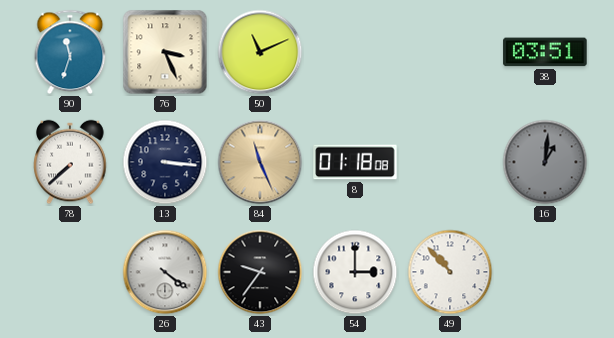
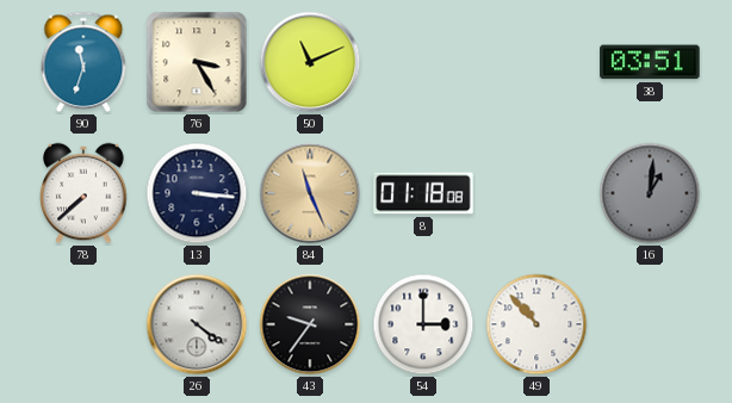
76: 3:26 -> 3:25 (197, 62)
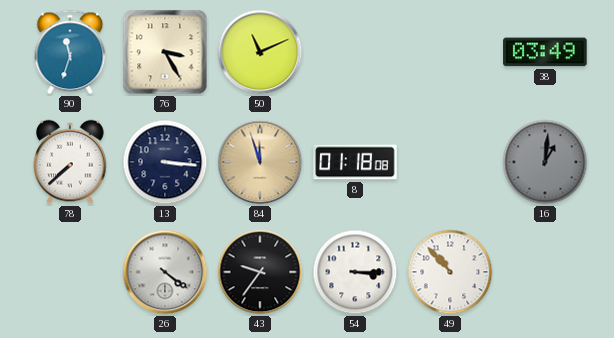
38: 03:51 -> 03:49 (545, 52)
84: 11:26 -> 11:57 (260, 162)
54: 3:00 -> 3:15 (355, 272)
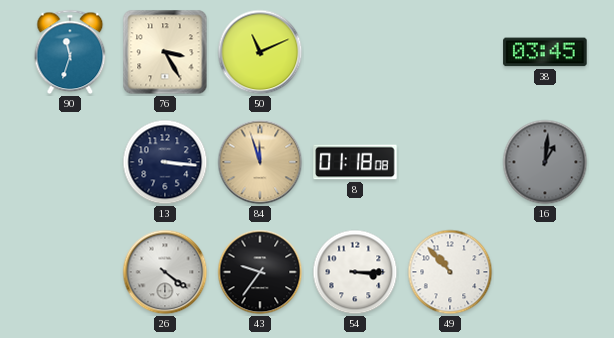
38: 03:49 -> 03:45 (545, 52)
78: 7:38 -> none (70, 162)
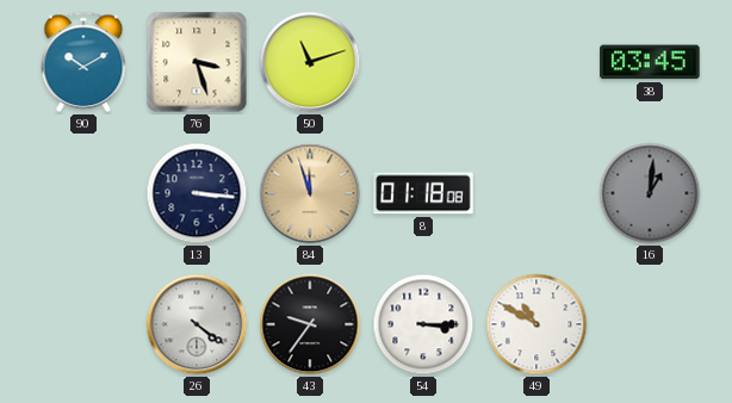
90: 11:33 -> 10:10 (83, 62)
76: 3:25 -> 3:27 (197, 62)
50: 11:11 -> 11:12 (310, 62)
49: 10:53 -> 10:50 (536, 324)
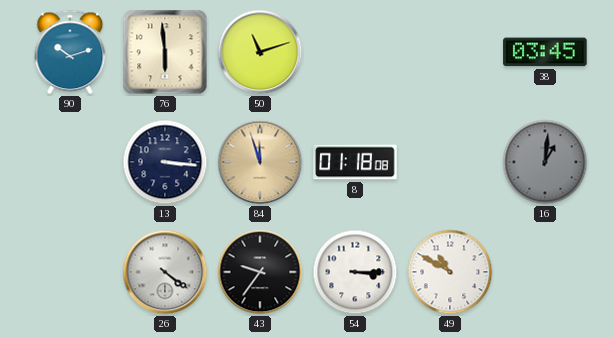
90: 10:10 -> 10:12 (70, 52)
76: 3:27 -> 5:59 (165, 52)
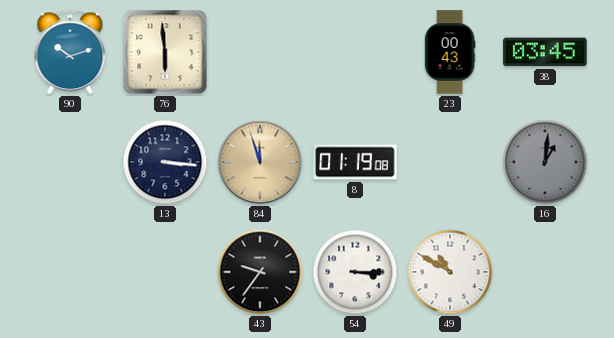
50: 11:12 -> none (260, 52)
23: none -> 00:43 (450, 52)
8: 01:18 -> 01:19 (355, 162)
26: 4:21 -> none (165, 272)
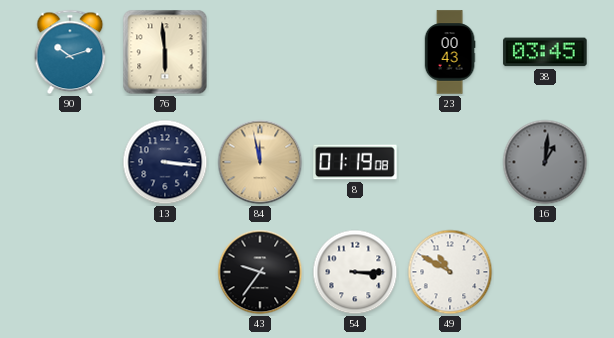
84: 11:57 -> 11:58 (260, 162)
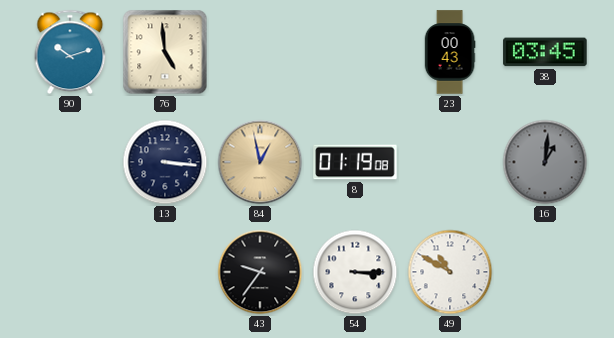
76: 5:59 -> 4:59 (165, 52)
84: 11:58 -> 12:58 (260, 162)
